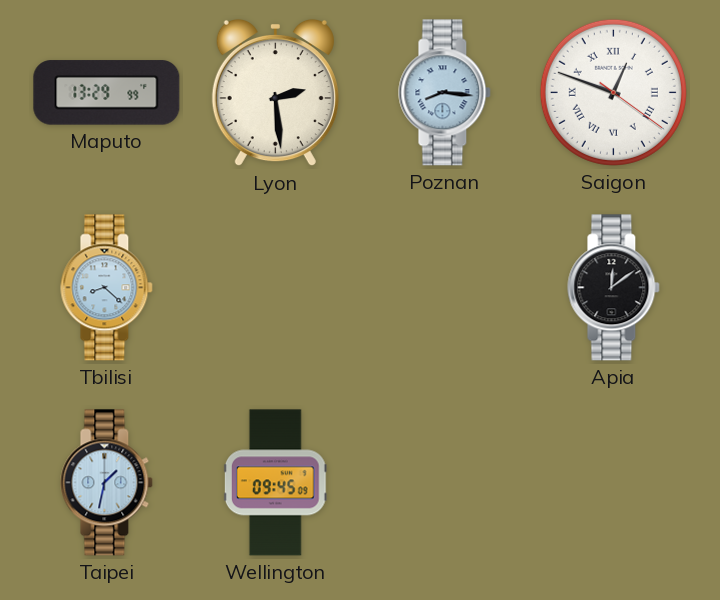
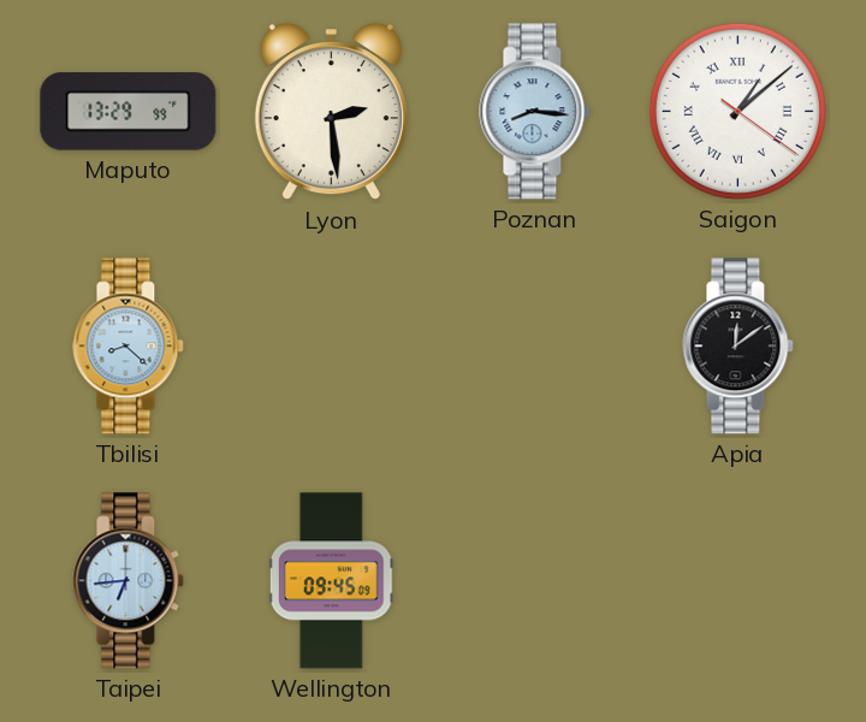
Saigon: 12:48 -> 1:08 (737, 111)
Taipei: 1:32 -> 6:44 (129, 581)
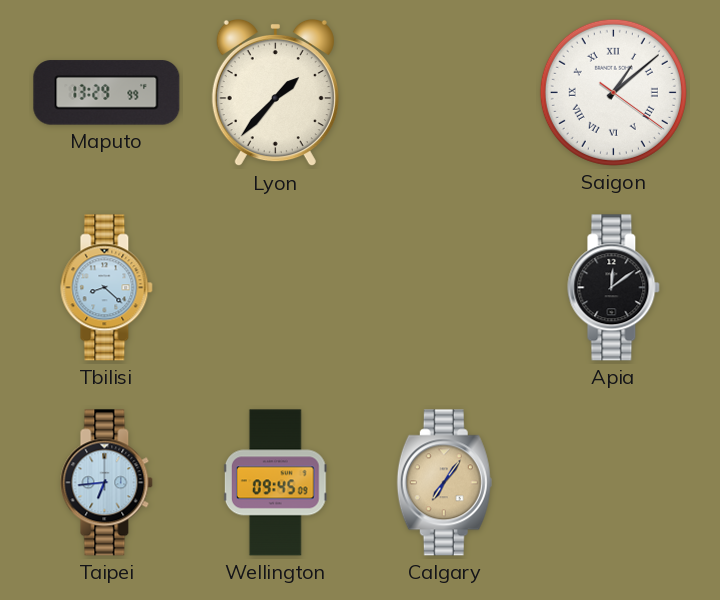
Lyon: 2:29 -> 1:37 (275, 93)
Poznan: 8:16 -> none (535, 112)
Calgary: none -> 7:06 (444, 483)
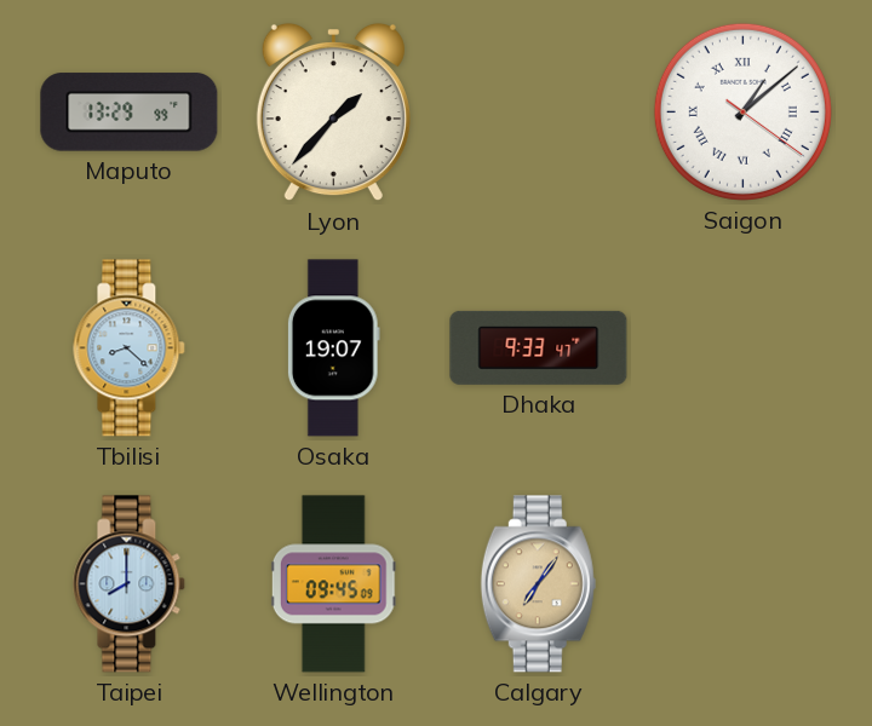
Osaka: none -> 19:07 (333, 348)
Dhaka: none -> 9:33 (539, 347)
Apia: 12:09 -> none (614, 288)
Taipei: 6:44 -> 8:00 (130, 584)
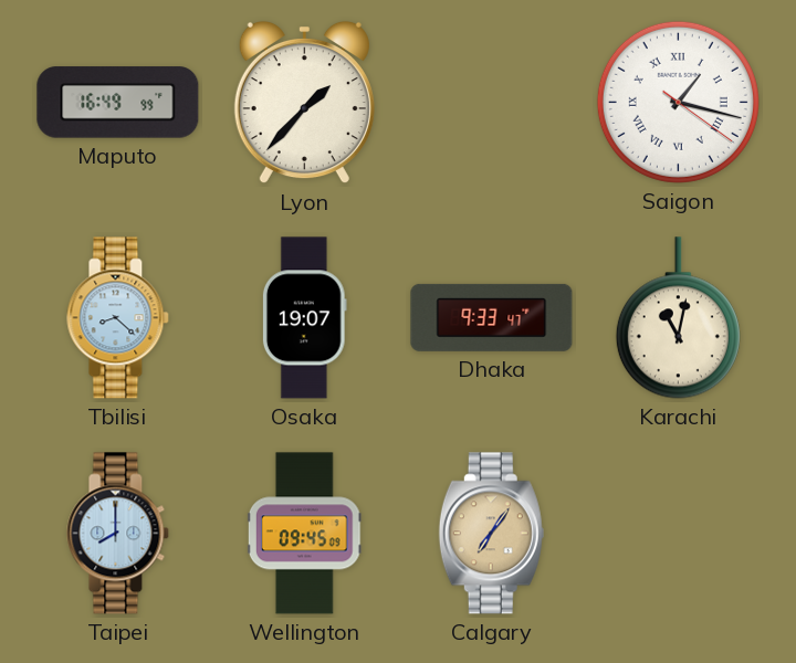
Maputo: 13:29 -> 16:49 (118, 103)
Saigon: 1:08 -> 1:17 (678, 102)
Karachi: none -> 11:02 (678, 318)
